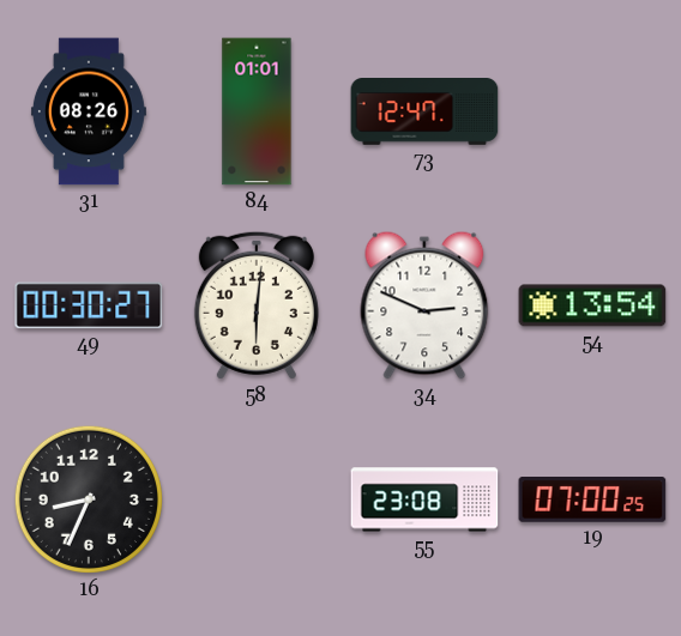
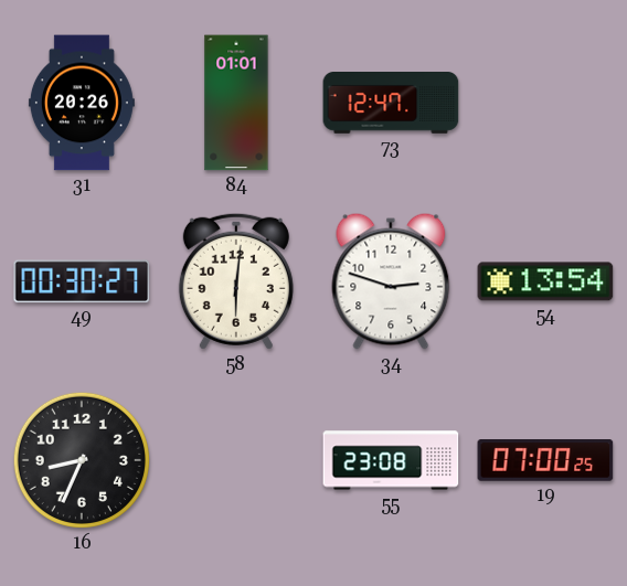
31: 08:26 -> 20:26 (82, 103)
34: 2:49 -> 2:48 (391, 281)
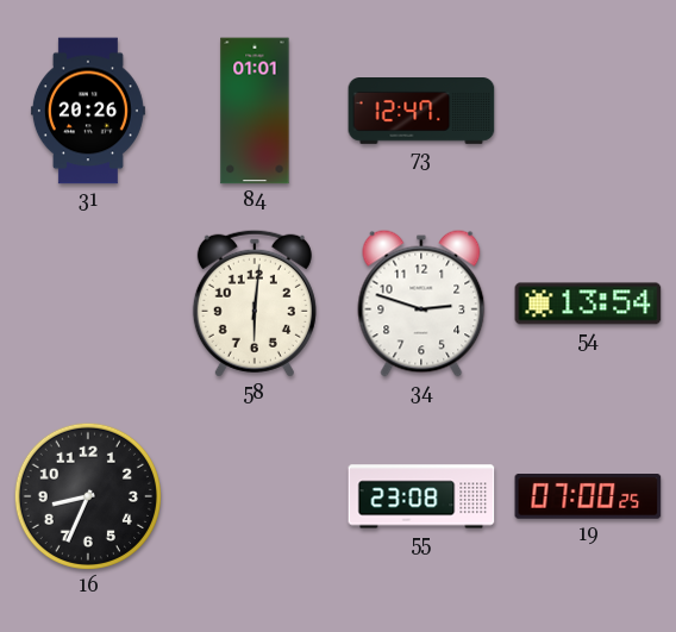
49: 00:30 -> none (82, 281)
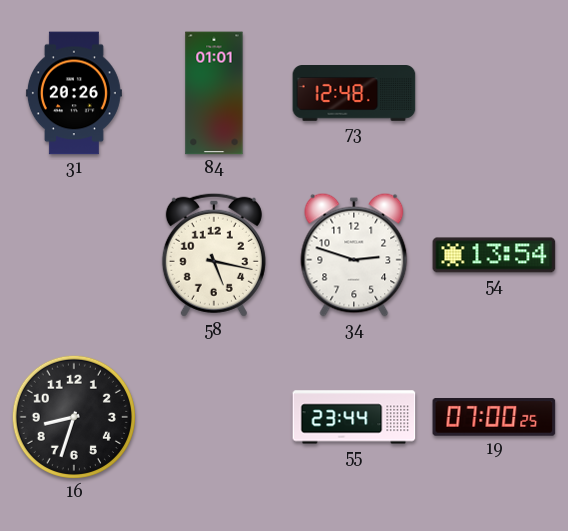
73: 12:47 -> 12:48 (354, 93)
58: 6:01 -> 5:17 (214, 255)
16: 8:34 -> 8:33 (74, 417)
55: 23:08 -> 23:44 (354, 417)
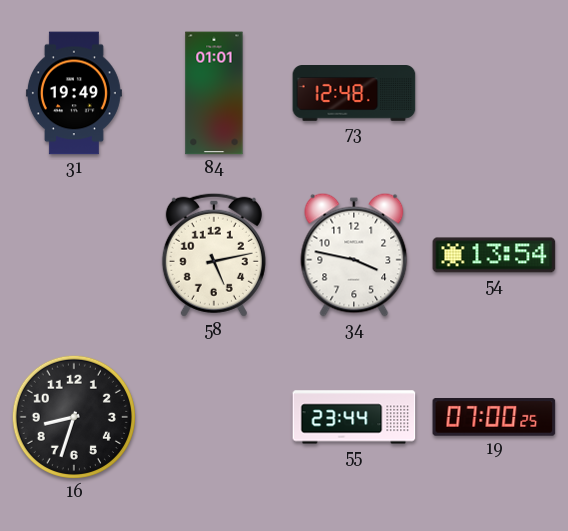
31: 20:26 -> 19:49 (74, 93)
58: 5:17 -> 5:13 (214, 255)
34: 2:48 -> 3:47 (354, 255)
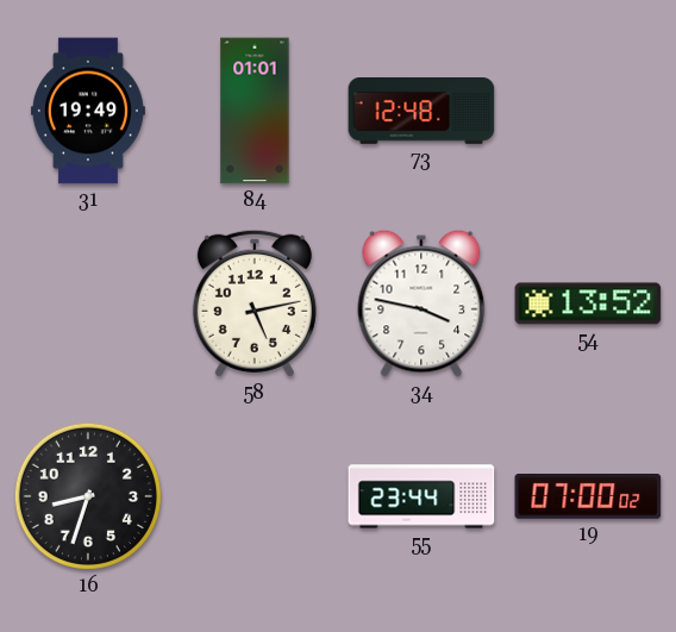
54: 13:54 -> 13:52 (588, 304)
19: 07:00:25 -> 07:00:02 (588, 498)
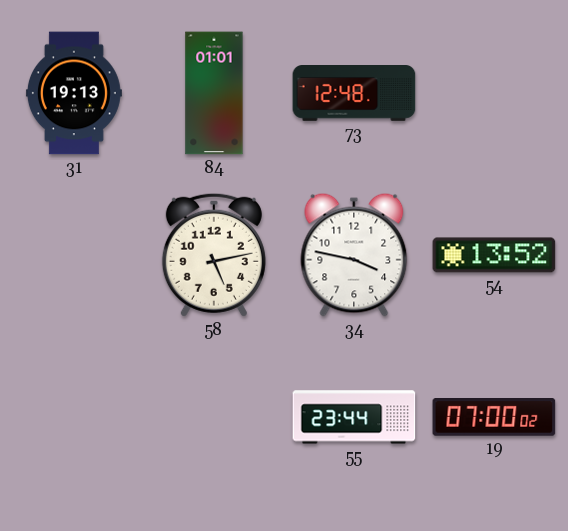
31: 19:49 -> 19:13 (74, 93)
16: 8:33 -> none (88, 496)
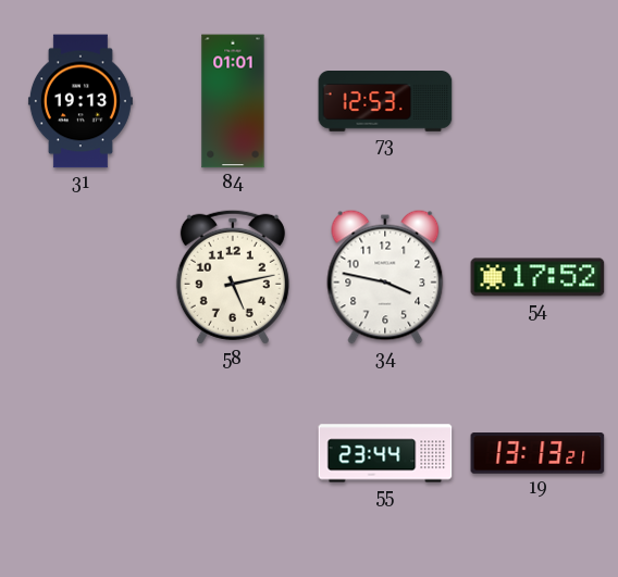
73: 12:48 -> 12:53 (385, 101)
54: 13:52 -> 17:52 (537, 277)
19: 07:00 -> 13:13 (537, 454)
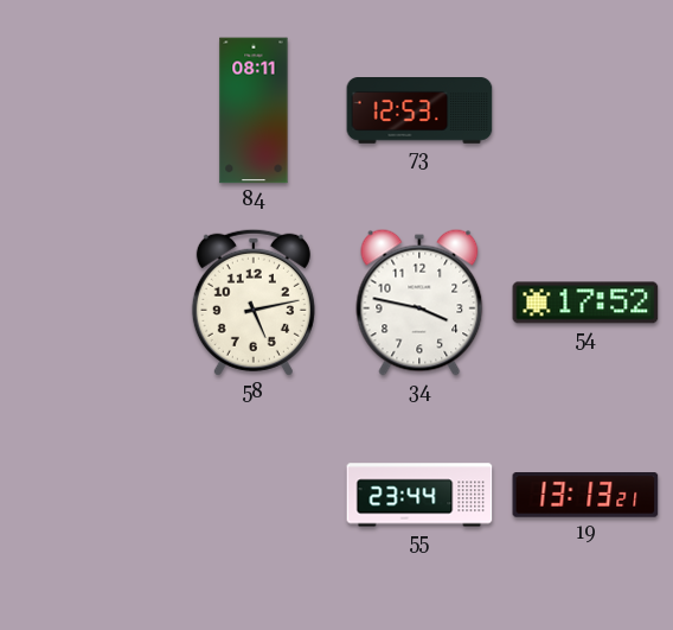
31: 19:13 -> none (81, 101)
84: 01:01 -> 08:11 (254, 110)
